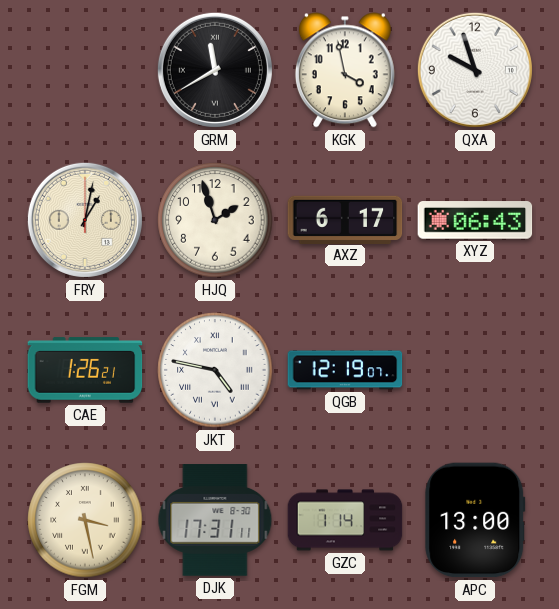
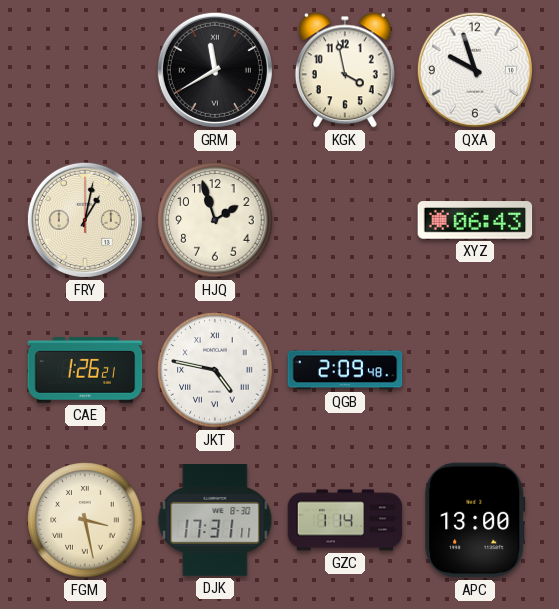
AXZ: 6:17 -> none (345, 219)
QGB: 12:19 -> 2:09 (345, 370)
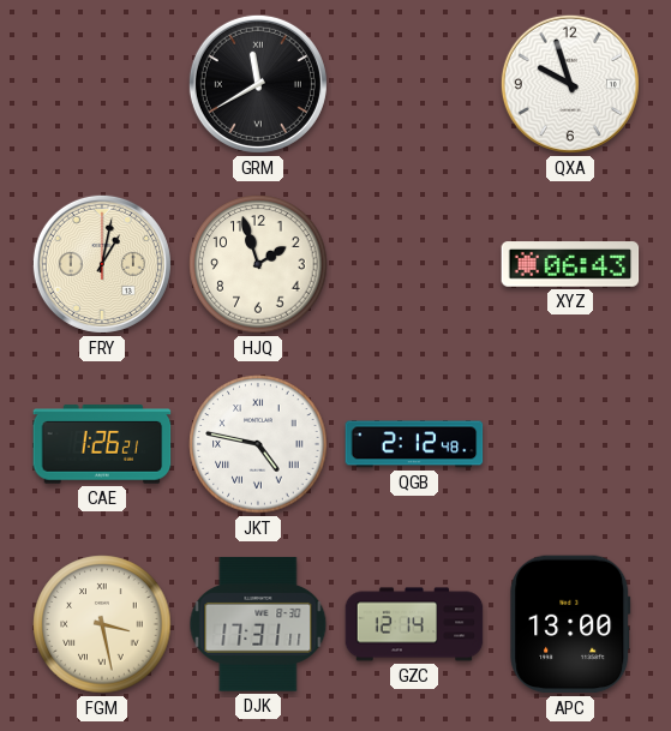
KGK: 3:58 -> none (345, 70)
QGB: 2:09 -> 2:12 (414, 444)
GZC: 1:14 -> 12:14 (414, 624)
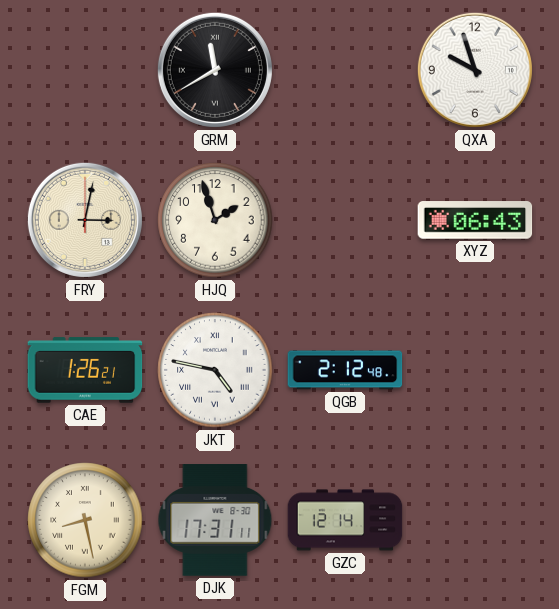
FRY: 1:02 -> 3:02 (85, 220)
FGM: 3:28 -> 8:28 (85, 520)
APC: 13:00 -> none (570, 624)
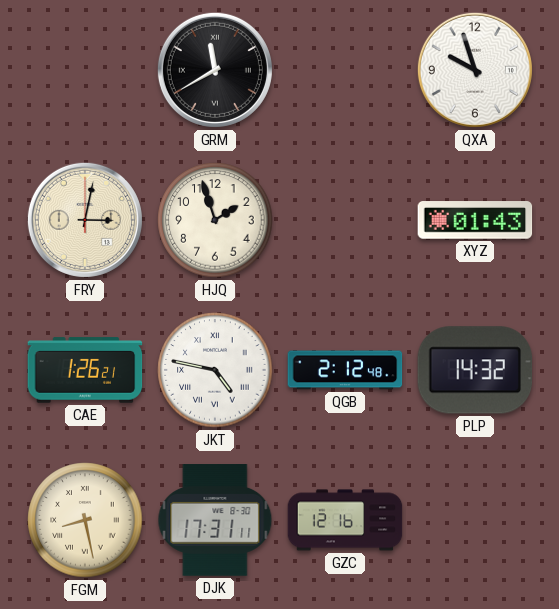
XYZ: 06:43 -> 01:43 (475, 220)
PLP: none -> 14:32 (475, 370)
GZC: 12:14 -> 12:16 (345, 520)
